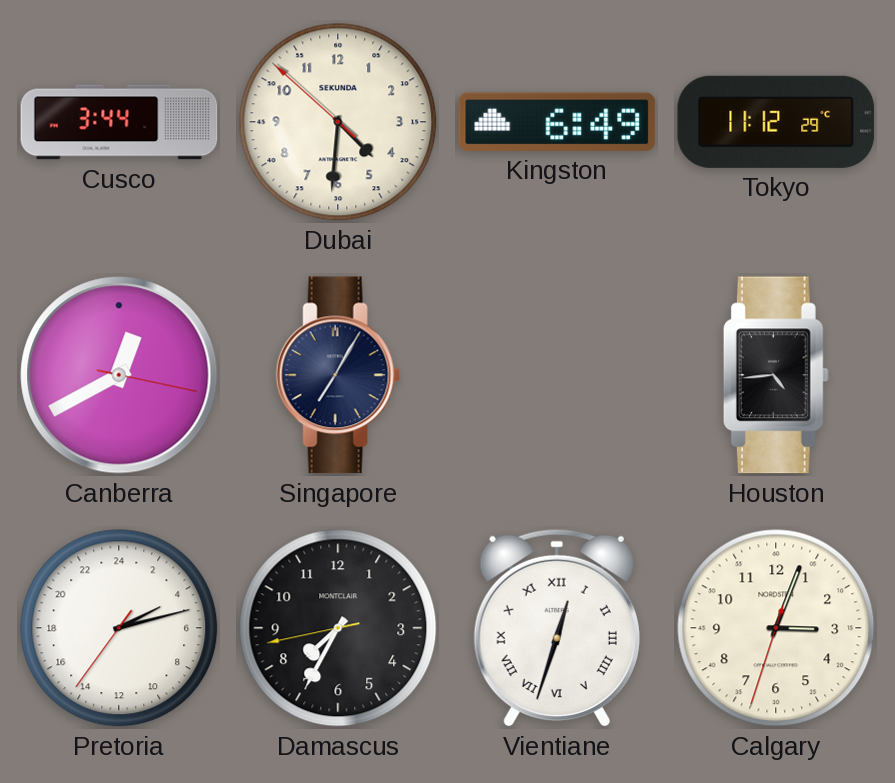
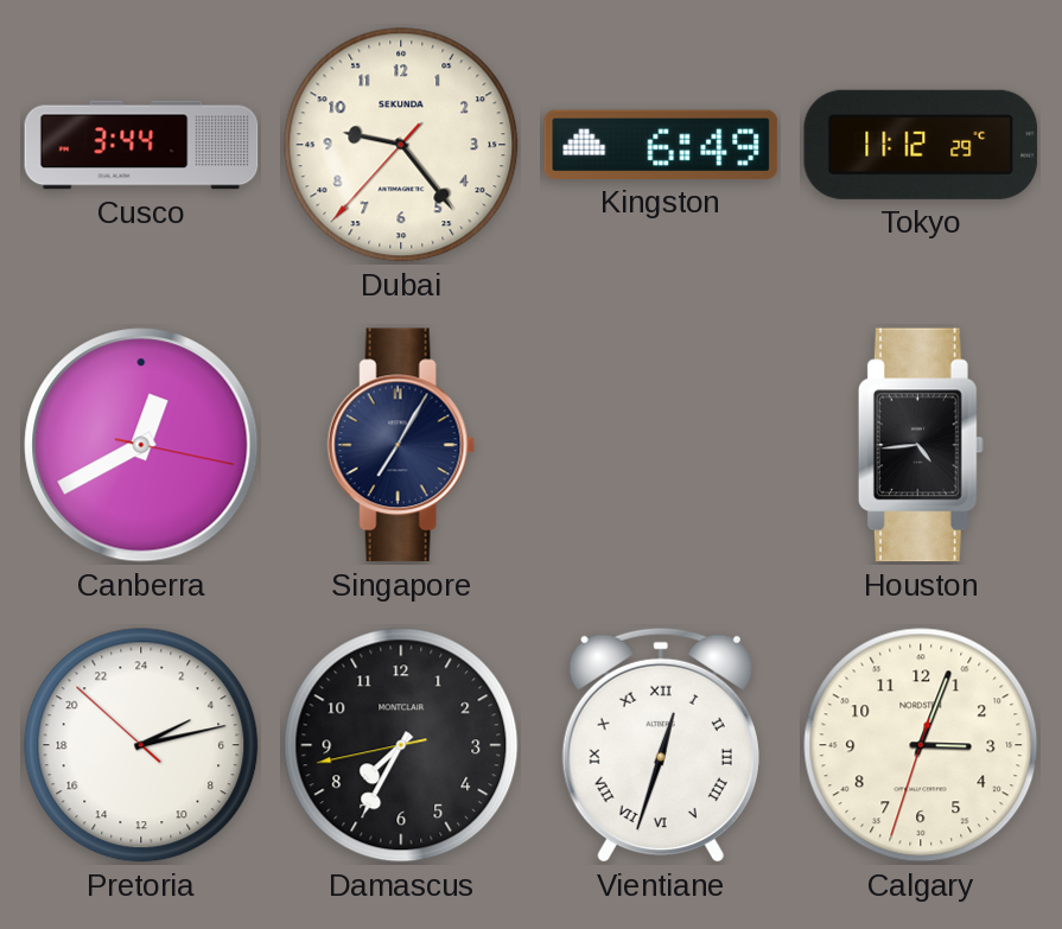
Dubai: 4:30 -> 9:23 (401, 145)
Pretoria: 4:12:36 -> 4:12:52 (141, 745)
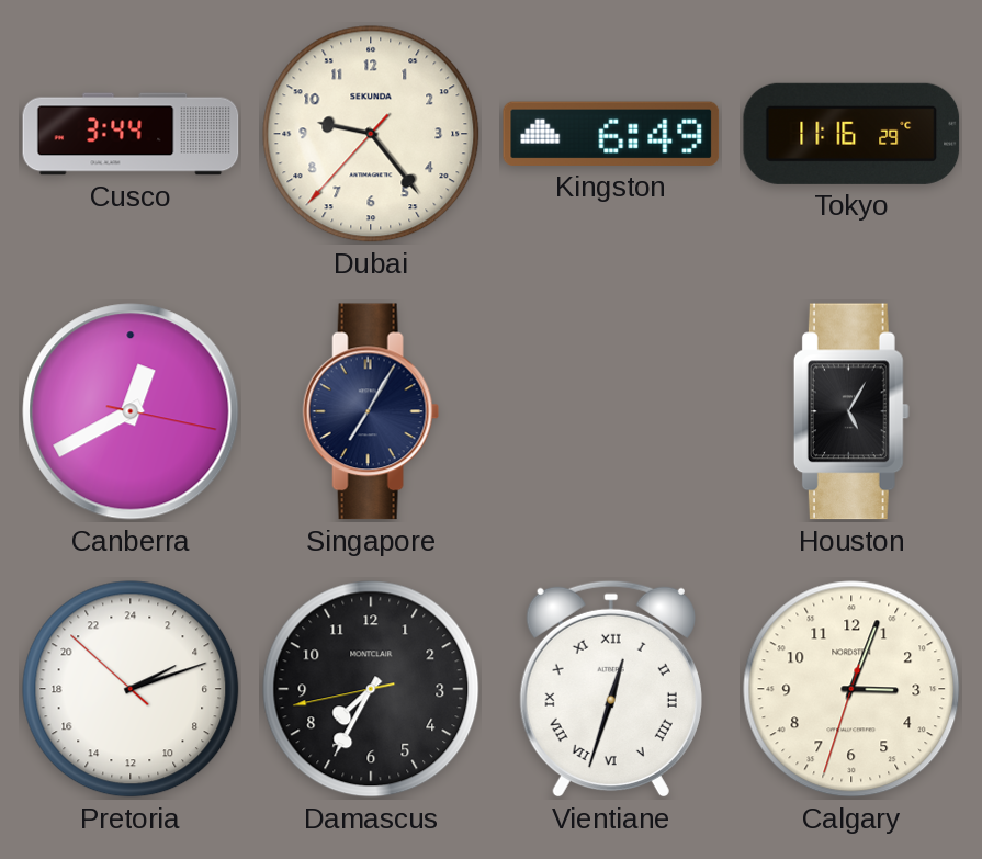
Tokyo: 11:12 -> 11:16 (851, 134)
Houston: 4:44 -> 5:05 (851, 411)
Pretoria: 4:12 -> 4:11 (131, 689)
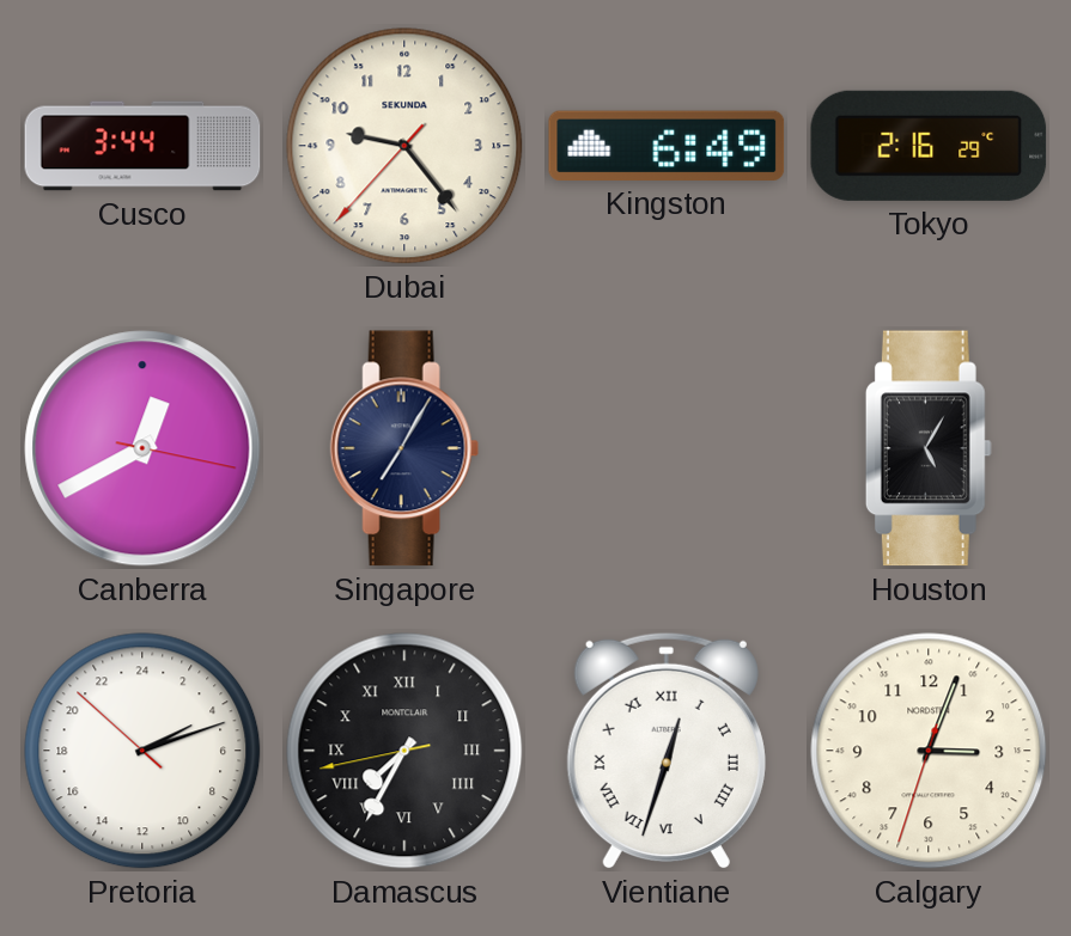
Tokyo: 11:16 -> 2:16 (929, 146)
Damascus numerals: Arabic -> Roman (404, 751)
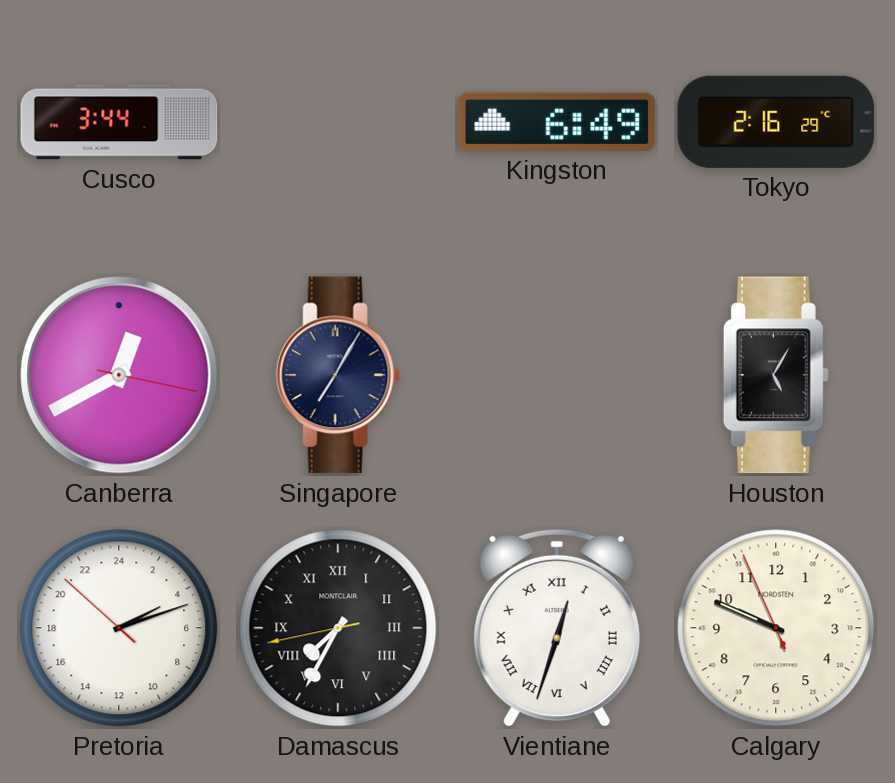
Dubai: 9:23 -> none (404, 146)
Calgary: 3:03 -> 9:48 (776, 628)
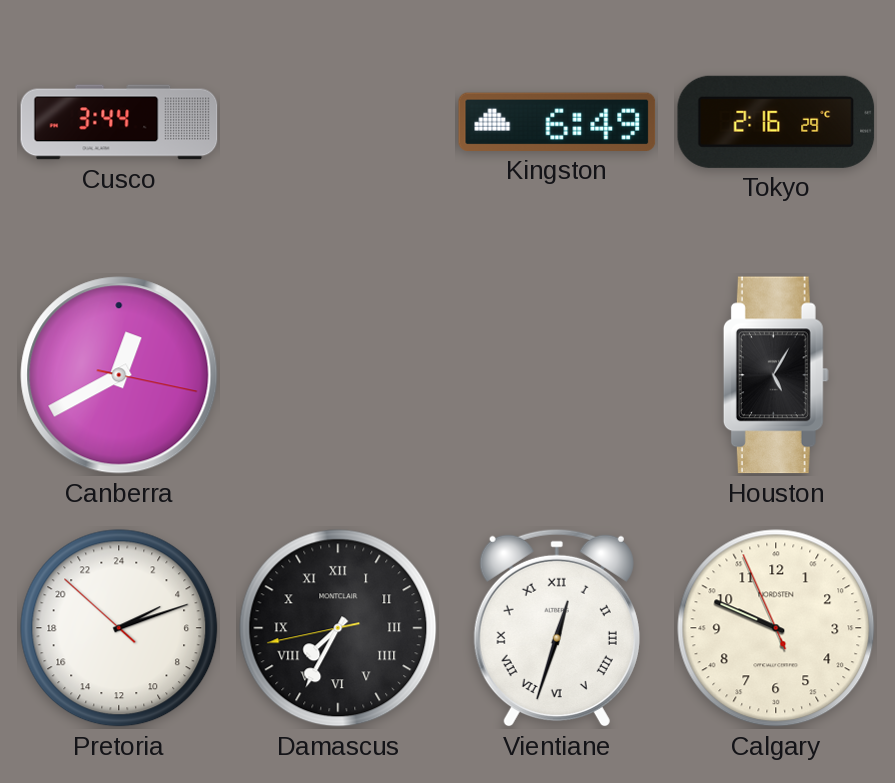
Singapore: 7:05 -> none (338, 375)
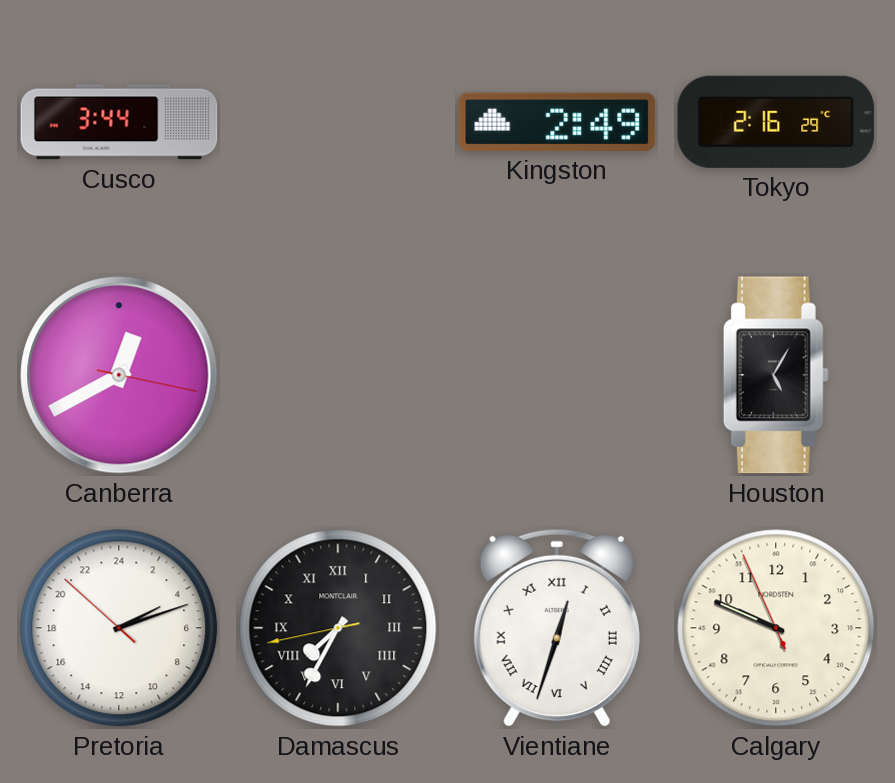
Kingston: 6:49 -> 2:49 (557, 122)
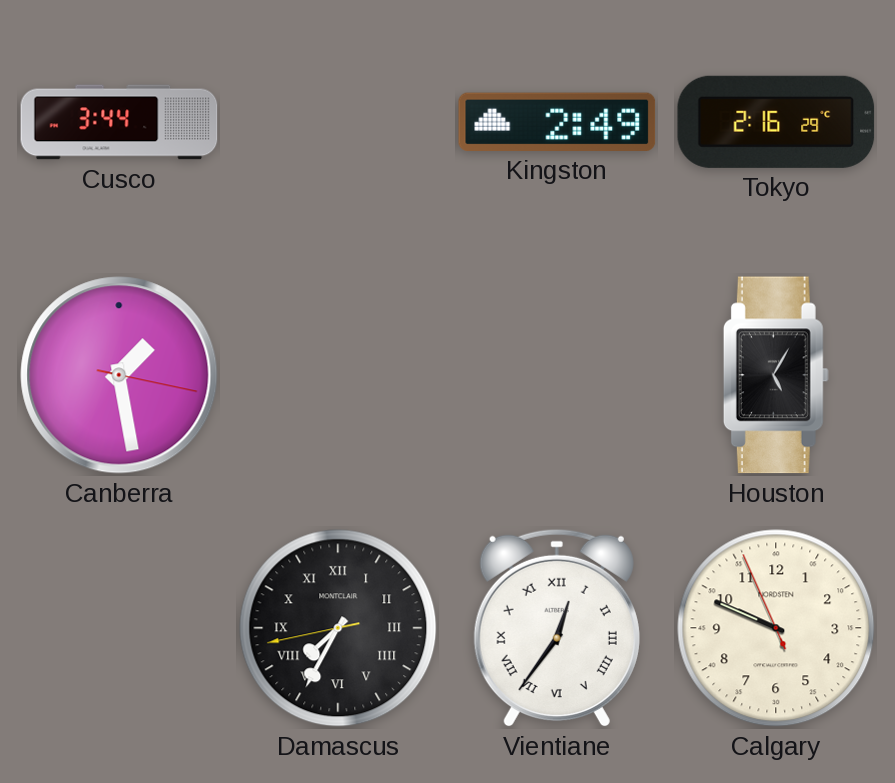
Canberra: 12:40 -> 1:28 (119, 375)
Pretoria: 4:11 -> none (119, 628)
Vientiane: 12:33 -> 12:36 (557, 628)
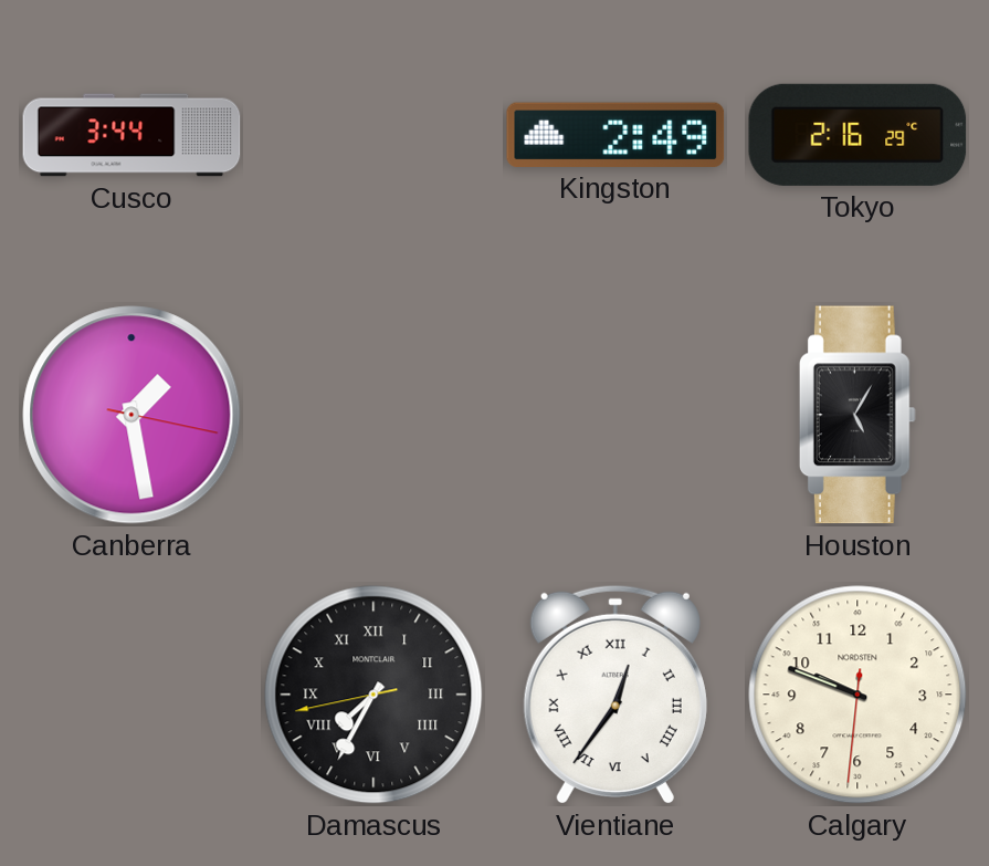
Calgary: 9:48:56 -> 9:48:31 (858, 695)
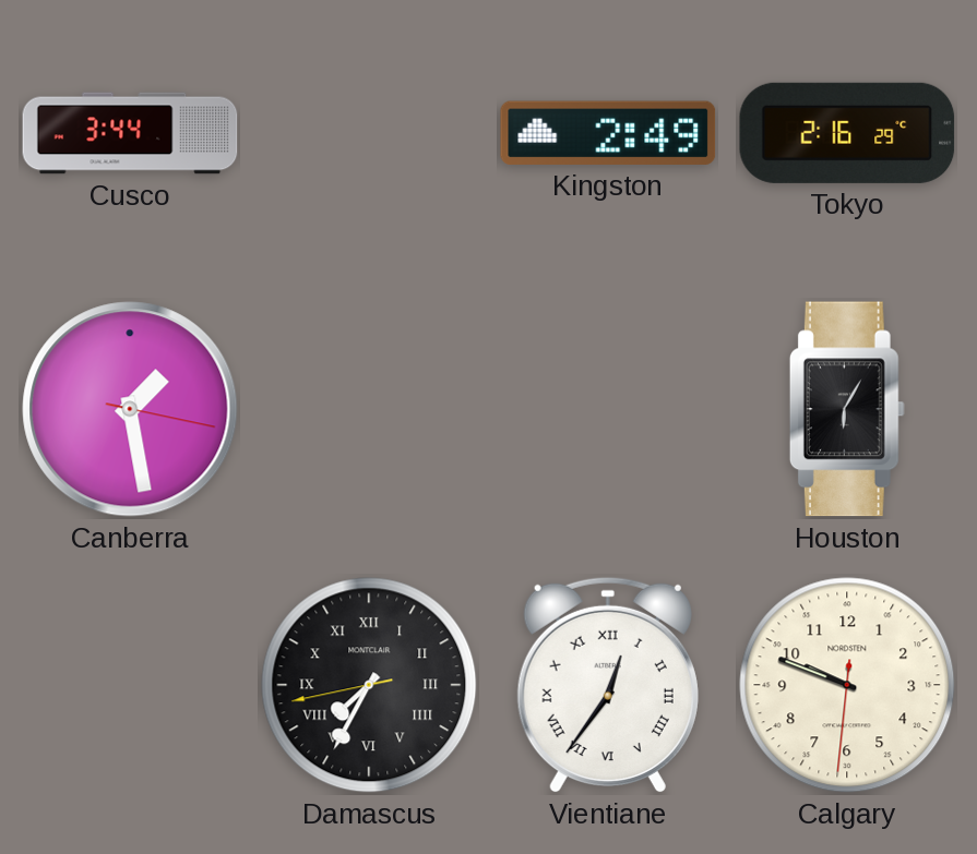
Houston: 5:05 -> 6:05 (847, 409)
